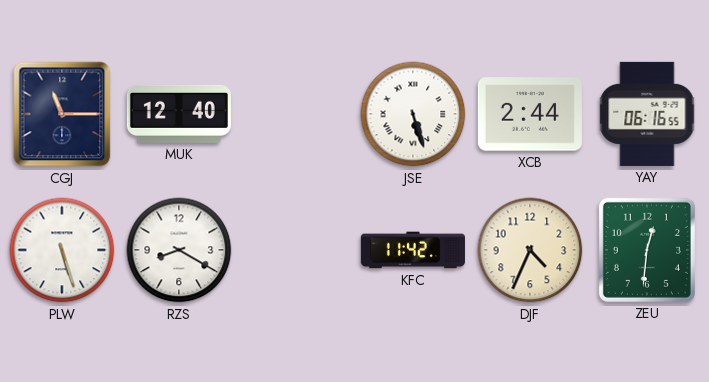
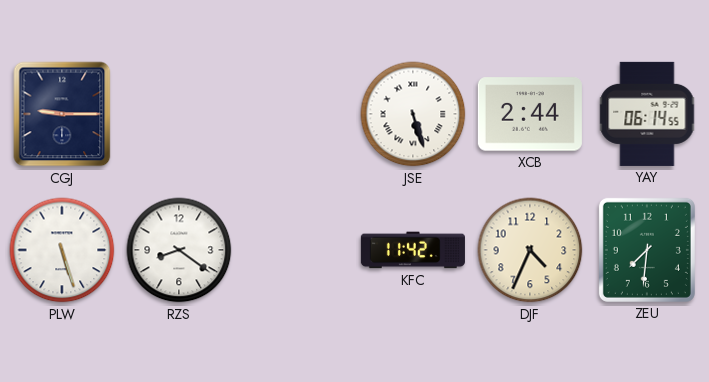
CGJ: 11:15 -> 9:15 (62, 114)
MUK: 12:40 -> none (179, 114)
YAY: 06:16 -> 06:14 (647, 114)
RZS: 8:20 -> 8:21 (179, 250)
ZEU: 12:31 -> 7:31 (647, 250)
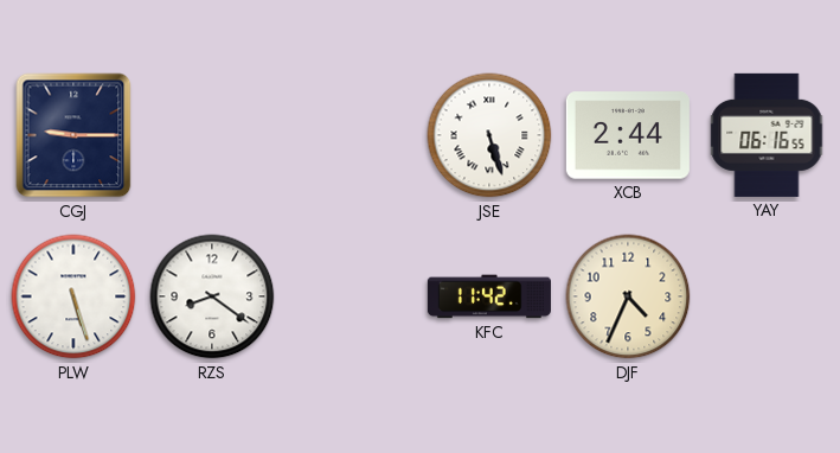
YAY: 06:14 -> 06:16 (767, 135)
ZEU: 7:31 -> none (647, 250)
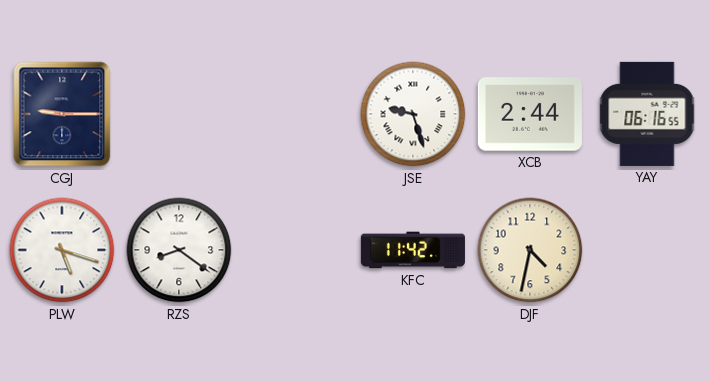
JSE: 5:27 -> 9:27 (413, 114)
PLW: 5:27 -> 5:18 (62, 250)
DJF: 4:34 -> 4:32 (530, 250)
